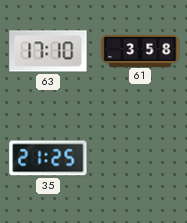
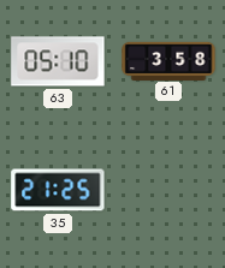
63: 17:10 -> 05:10 (58, 61)
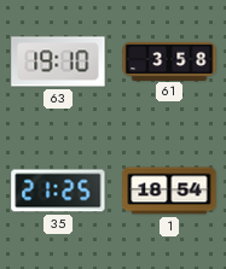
63: 05:10 -> 19:10 (58, 62)
1: none -> 18:54 (169, 191)
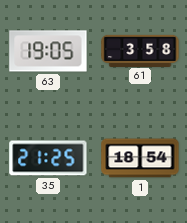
63: 19:10 -> 19:05 (48, 51)
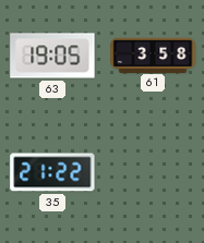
35: 21:25 -> 21:22 (52, 172)
1: 18:54 -> none (140, 158)
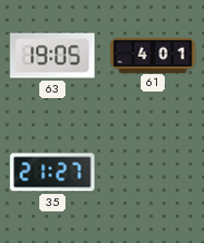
61: 3:58 -> 4:01 (153, 54)
35: 21:22 -> 21:27 (52, 172)
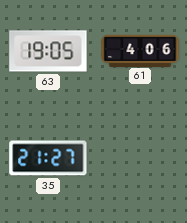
61: 4:01 -> 4:06 (140, 50)
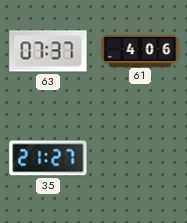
63: 19:05 -> 07:37 (48, 51)
